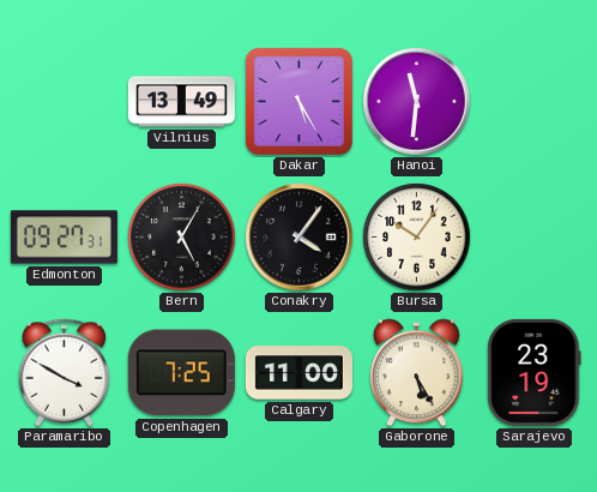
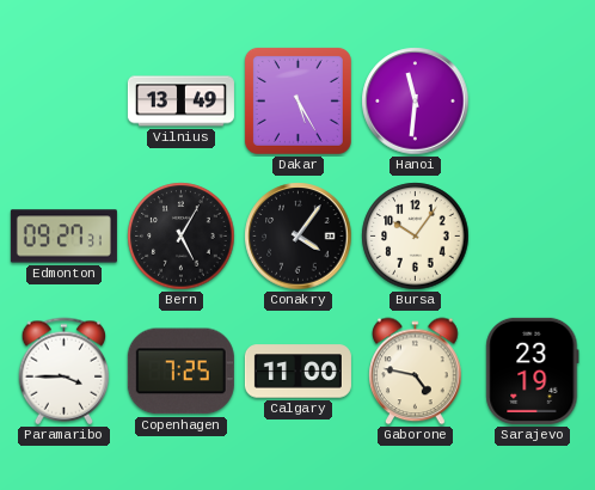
Paramaribo: 3:50 -> 3:45 (65, 372)
Gaborone: 5:25 -> 4:47 (416, 372)
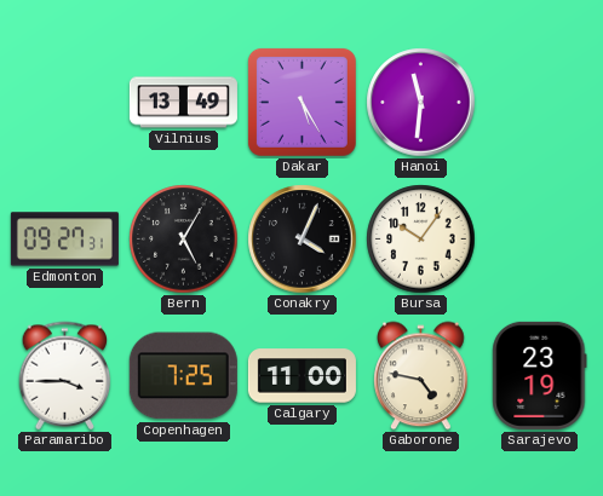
Conakry: 4:06 -> 4:04 (303, 240)
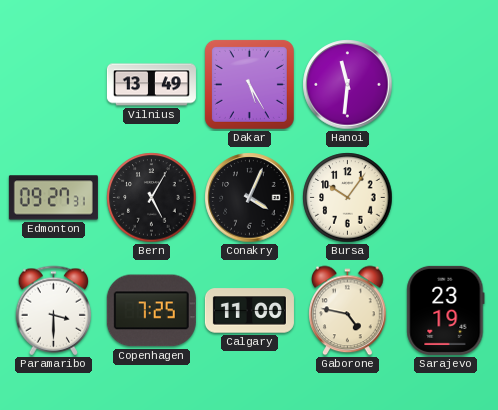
Paramaribo: 3:45 -> 3:30 (54, 311)
